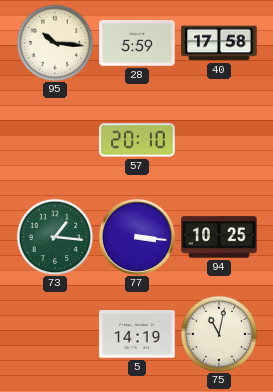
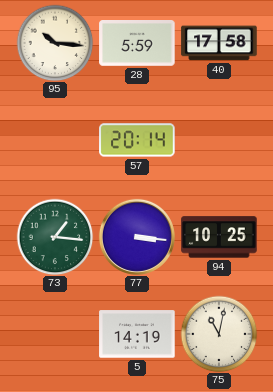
57: 20:10 -> 20:14 (137, 140)
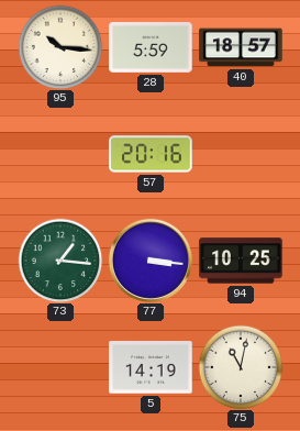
40: 17:58 -> 18:57 (241, 47)
57: 20:14 -> 20:16 (151, 154)
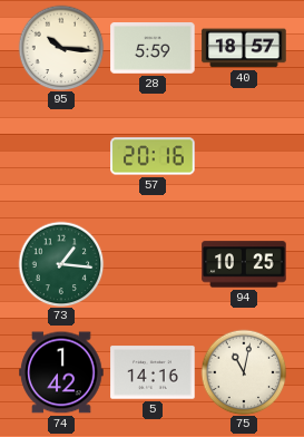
77: 3:16 -> none (151, 261)
74: none -> 1:42 (61, 372)
5: 14:19 -> 14:16 (153, 372)
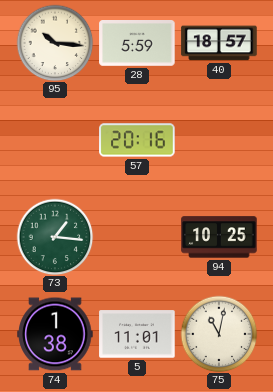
74: 1:42 -> 1:38 (55, 334)
5: 14:16 -> 11:01 (137, 334)
